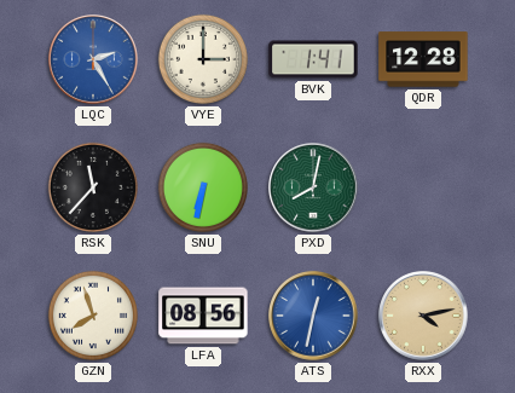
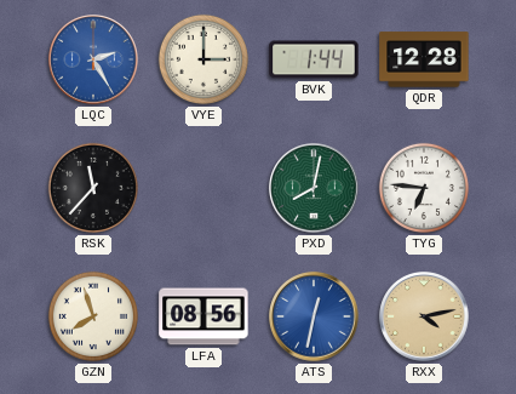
BVK: 1:41 -> 1:44 (314, 59)
SNU: 6:32 -> none (203, 187)
TYG: none -> 6:46 (424, 188)
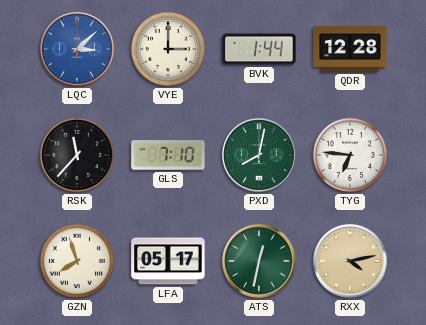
LQC: 2:25 -> 3:08 (77, 49)
GLS: none -> 7:10 (168, 155)
LFA: 08:56 -> 05:17 (168, 261)
ATS dial: blue -> green (259, 261)
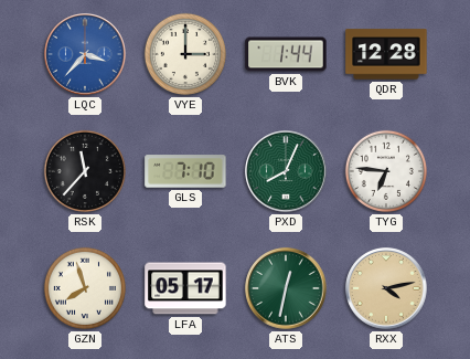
LQC: 3:08 -> 3:37 (85, 54)
PXD: 8:02 -> 8:04 (286, 171)
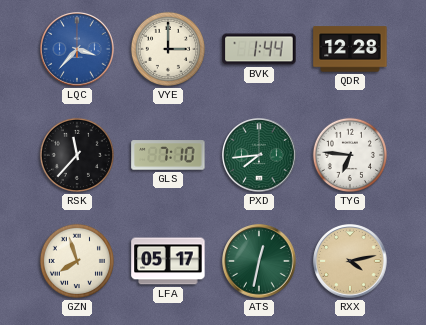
PXD: 8:04 -> 7:44 (259, 155)
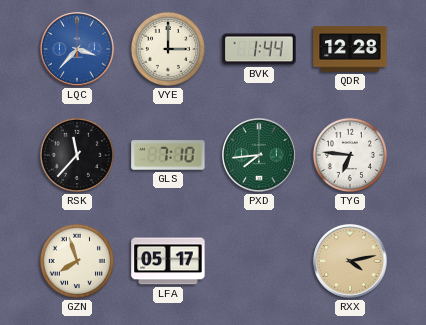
ATS: 12:32 -> none (259, 261)
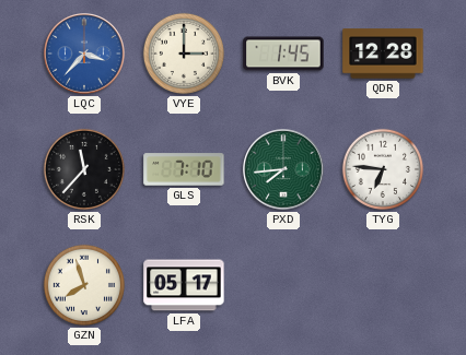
BVK: 1:44 -> 1:45 (283, 54)
RXX: 4:13 -> none (350, 261)
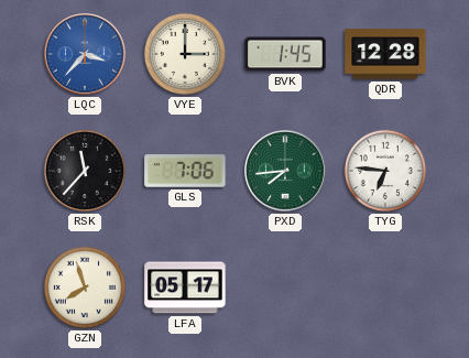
GLS: 7:10 -> 7:06 (185, 171)
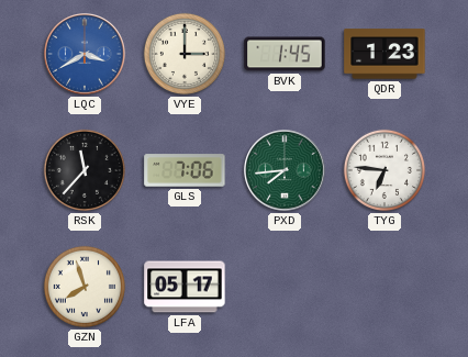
LQC: 3:37 -> 3:40 (85, 54)
QDR: 12:28 -> 1:23 (385, 54)
